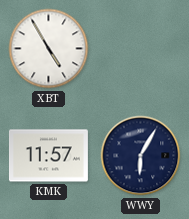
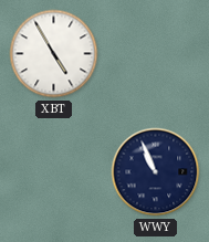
KMK: 11:57 -> none (48, 156)
WWY: 6:05 -> 10:56 (156, 172)
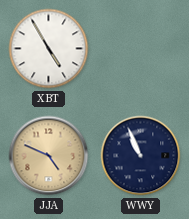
JJA: none -> 4:49 (49, 156)
